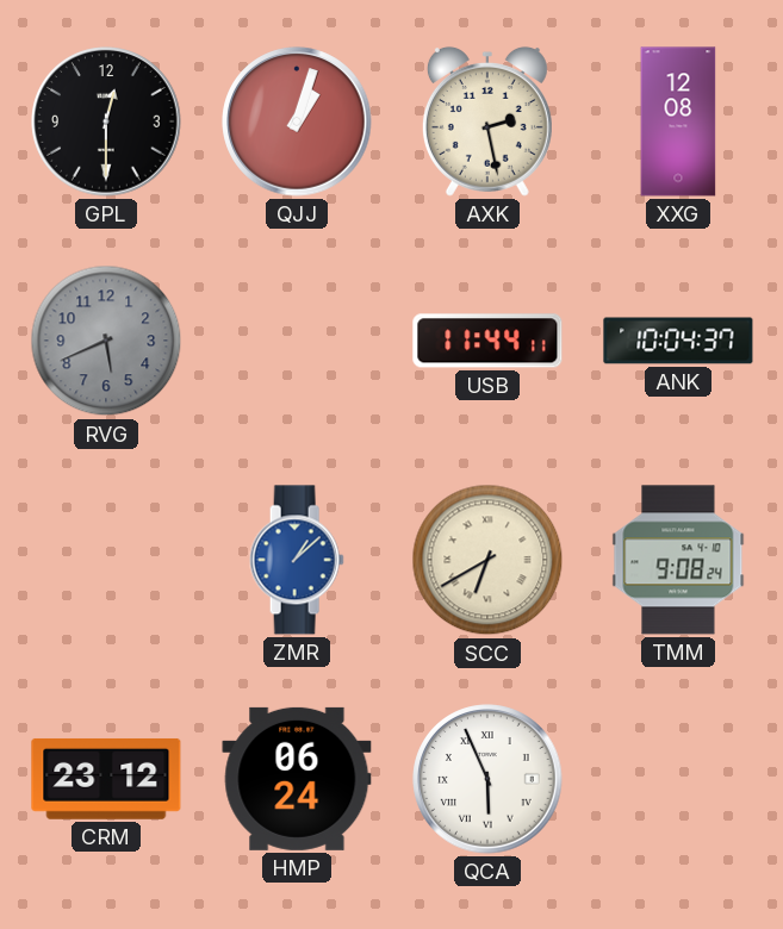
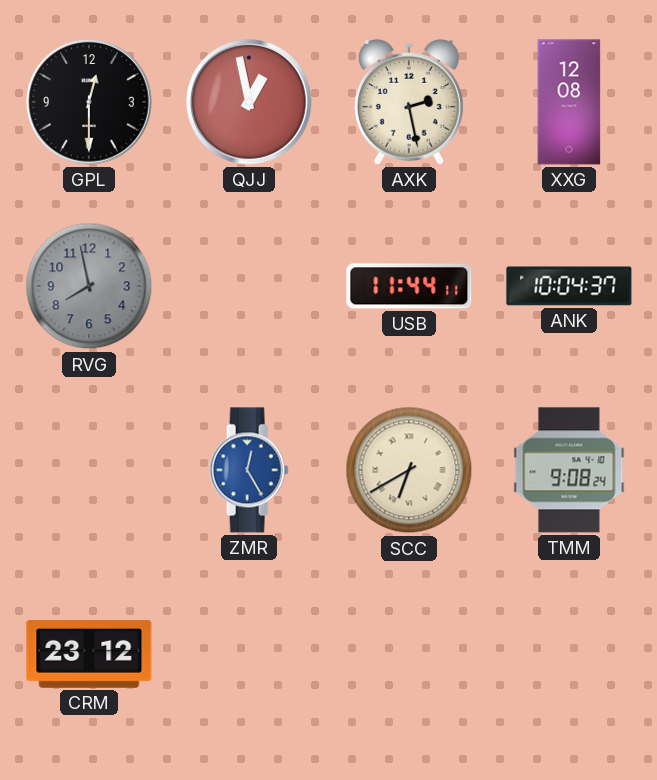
QJJ: 1:03 -> 12:58 (249, 102)
RVG: 5:41 -> 7:58 (89, 286)
ZMR: 1:08 -> 12:25 (249, 470)
HMP: 06:24 -> none (297, 779)
QCA: 5:56 -> none (487, 779)
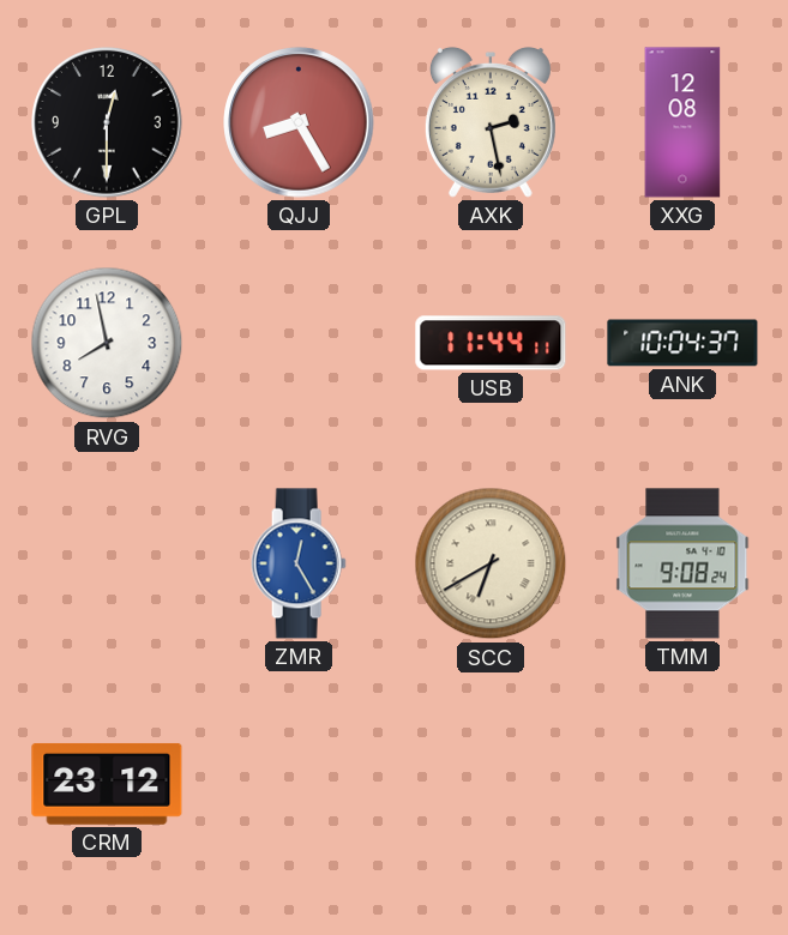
QJJ: 12:58 -> 8:25 (299, 122)
RVG dial: grey -> white (107, 343)
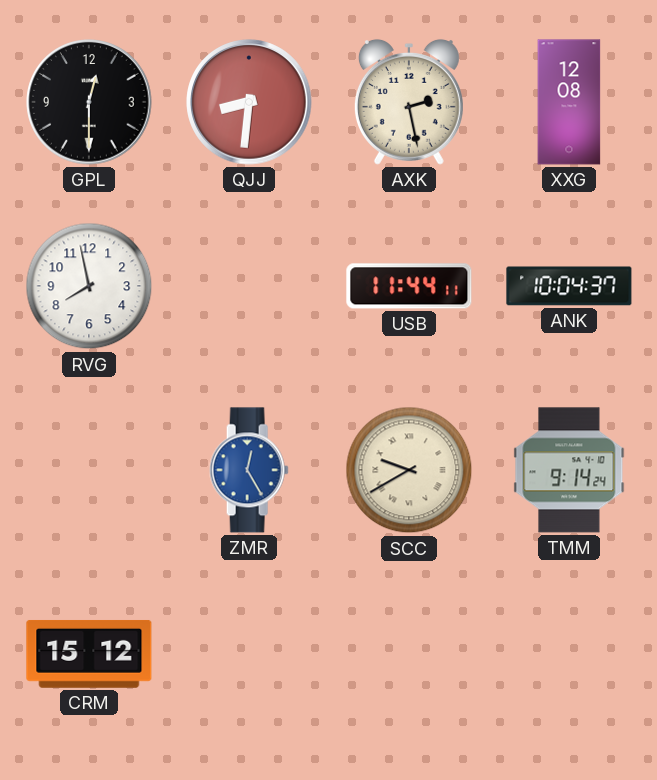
QJJ: 8:25 -> 8:31 (249, 102)
SCC: 6:40 -> 9:40 (409, 470)
TMM: 9:08 -> 9:14 (569, 470)
CRM: 23:12 -> 15:12 (89, 654)
